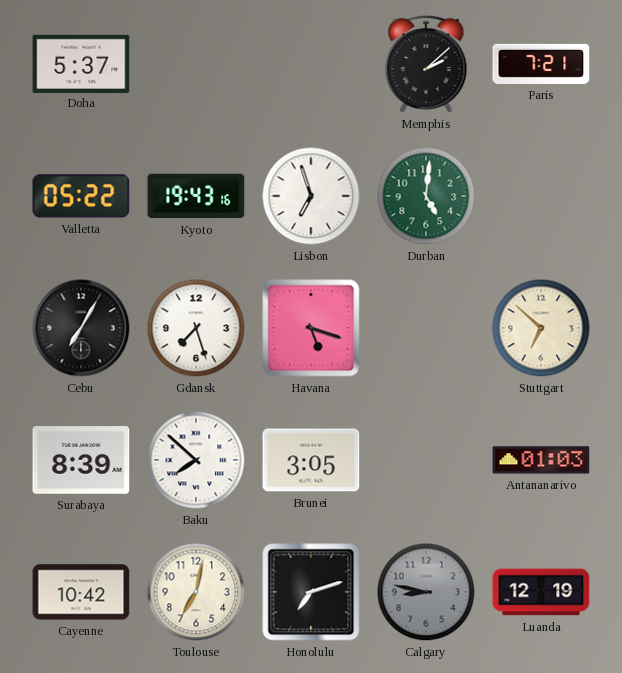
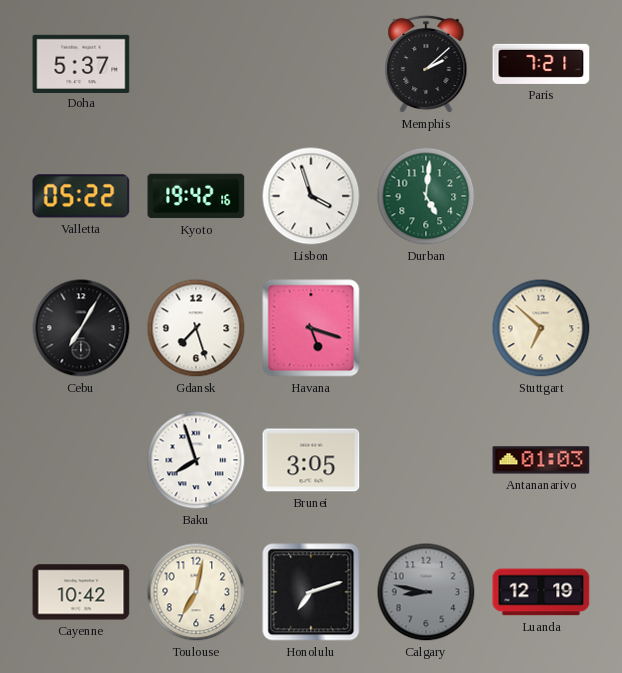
Kyoto: 19:43 -> 19:42 (196, 196)
Lisbon: 6:57 -> 3:57 (311, 196)
Surabaya: 8:39 -> none (81, 460)
Baku: 7:52 -> 7:57 (196, 460)
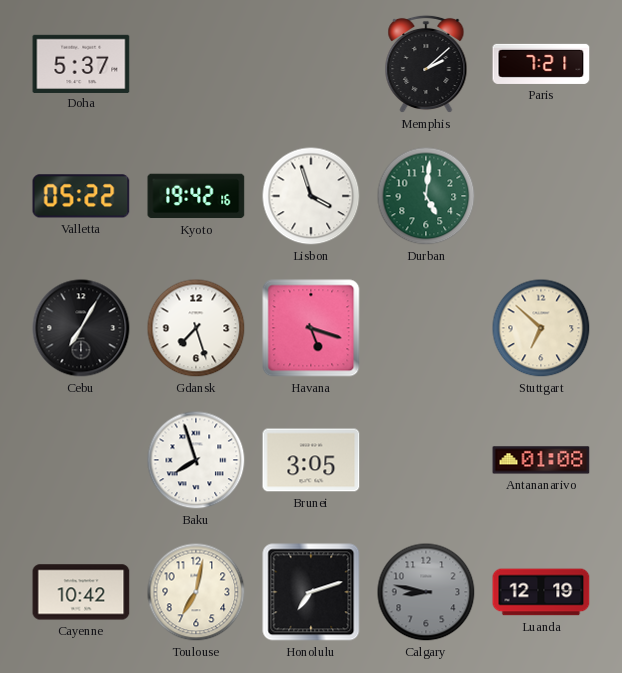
Antananarivo: 01:03 -> 01:08 (541, 460)
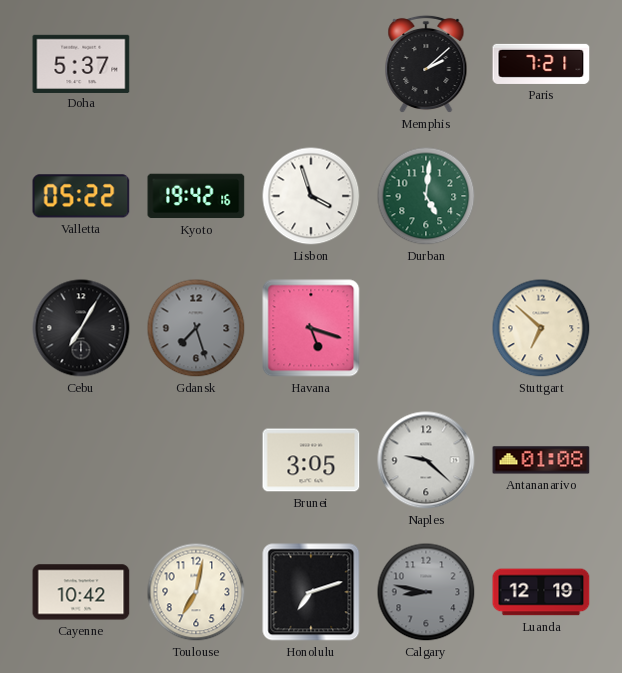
Gdansk dial: white -> grey (196, 328)
Baku: 7:57 -> none (196, 460)
Naples: none -> 9:22 (426, 460)
